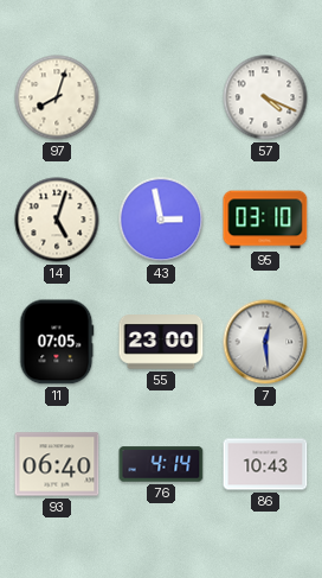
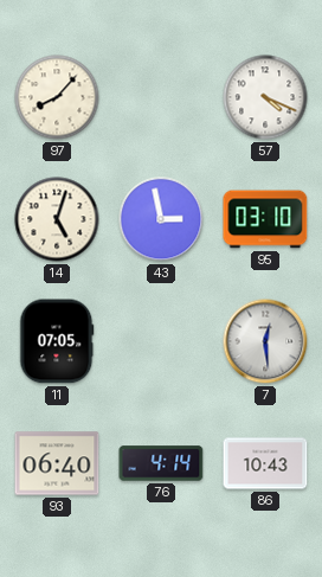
97: 8:03 -> 8:07 (57, 97)
55: 23:00 -> none (161, 342)
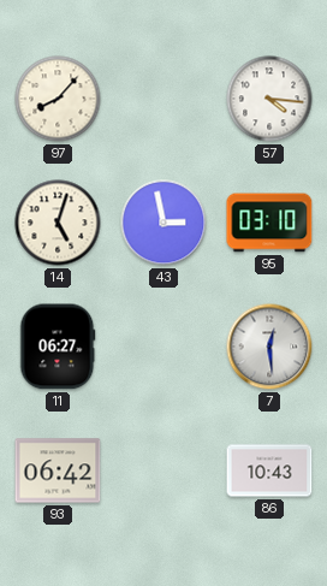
57: 4:19 -> 4:16 (269, 99)
11: 07:05 -> 06:27 (58, 347)
93: 06:40 -> 06:42 (58, 470)
76: 4:14 -> none (161, 463)
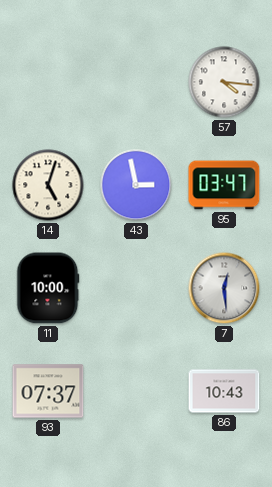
97: 8:07 -> none (58, 99)
95: 03:10 -> 03:47 (224, 185)
11: 06:27 -> 10:00 (48, 288)
93: 06:42 -> 07:37 (48, 391)
